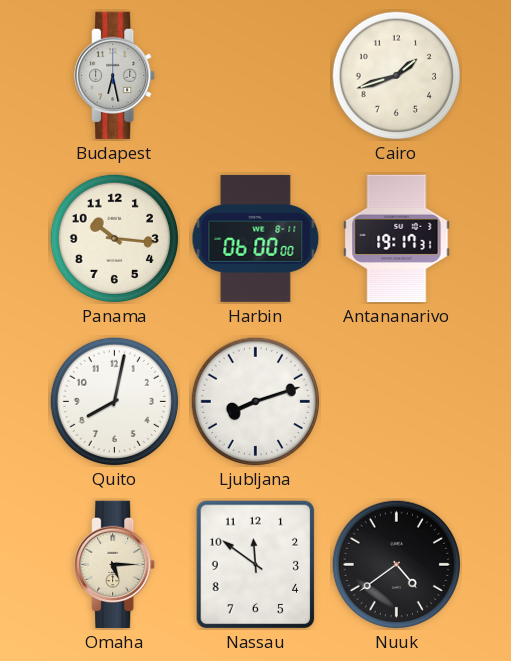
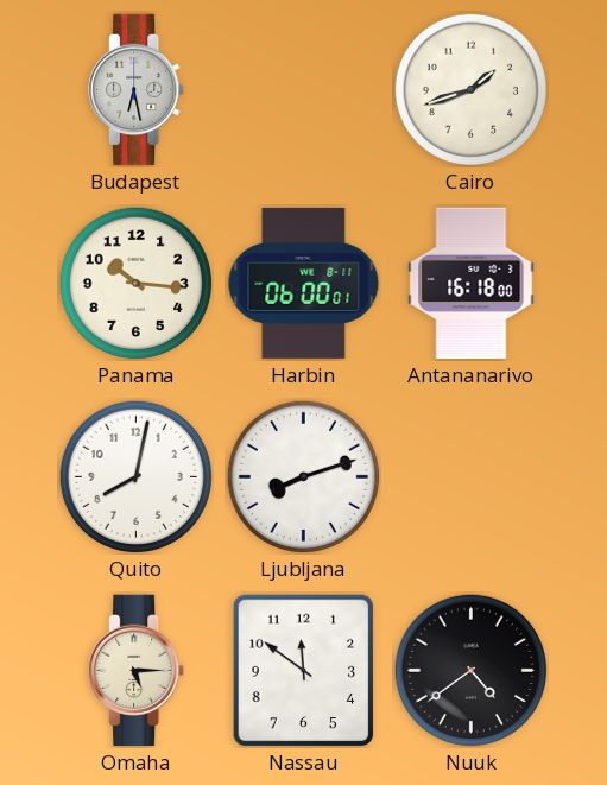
Harbin: 06:00:00 -> 06:00:01 (304, 283)
Antananarivo: 19:17 -> 16:18 (472, 284)
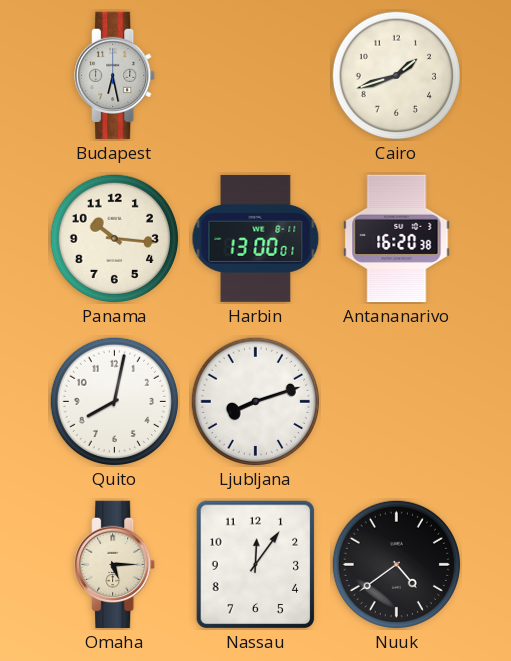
Harbin: 06:00 -> 13:00 (256, 238)
Antananarivo: 16:18 -> 16:20 (397, 239)
Nassau: 11:51 -> 12:06 (256, 565)
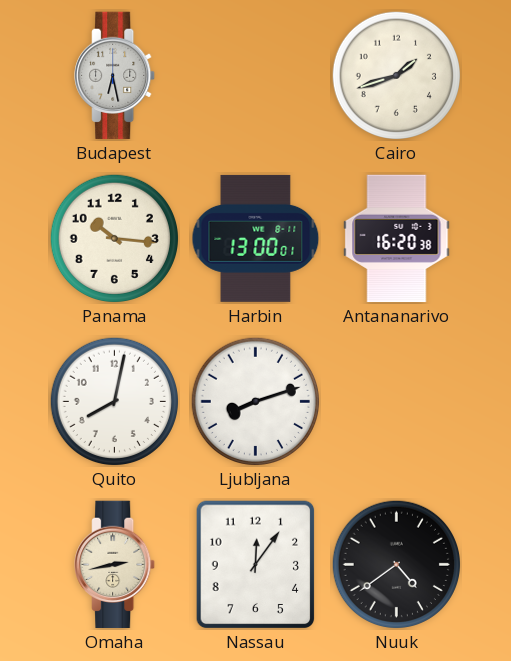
Omaha: 5:15 -> 2:43 (115, 565)
